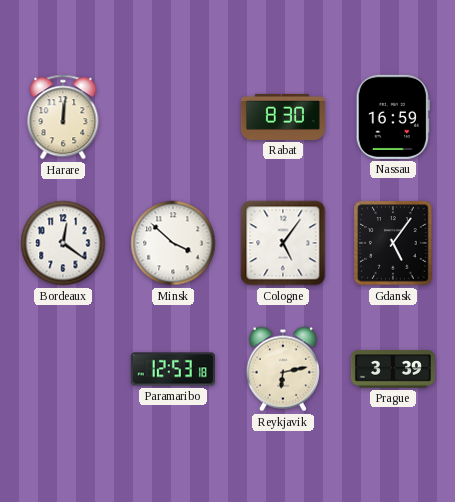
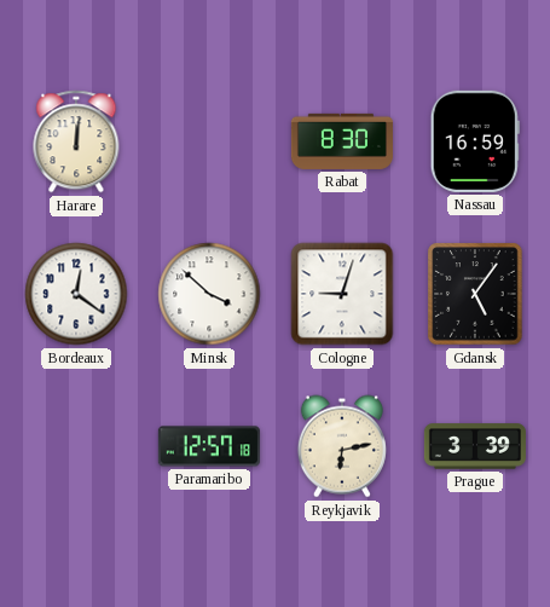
Cologne: 5:06 -> 9:03 (342, 294)
Paramaribo: 12:53 -> 12:57 (209, 446)
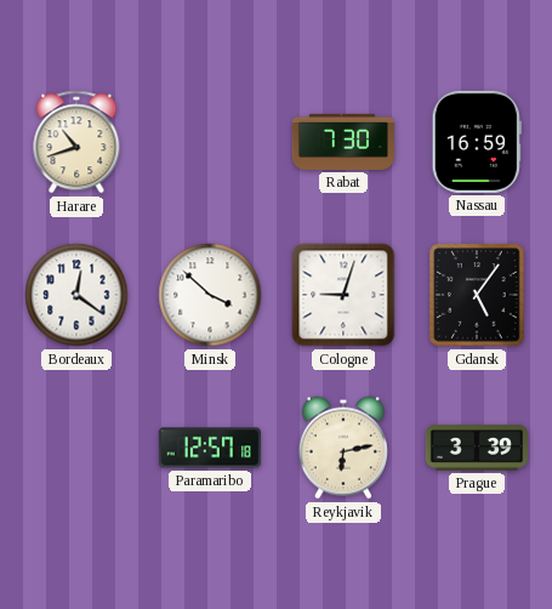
Harare: 12:01 -> 10:42 (76, 142)
Rabat: 8:30 -> 7:30 (343, 142)
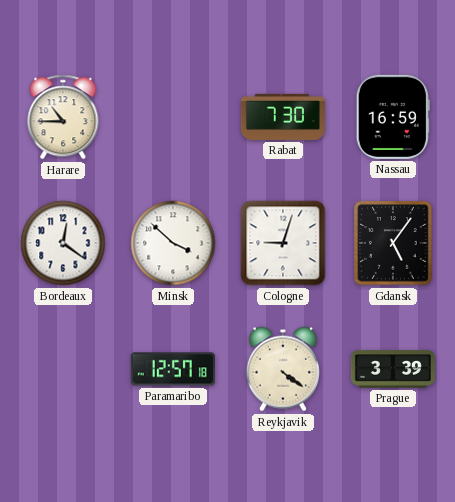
Harare: 10:42 -> 10:45 (63, 117)
Reykjavik: 6:13 -> 4:21 (283, 369)
